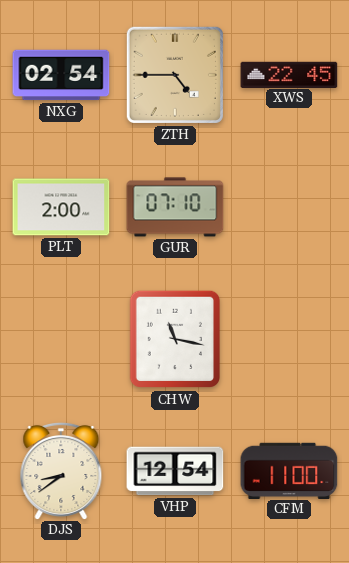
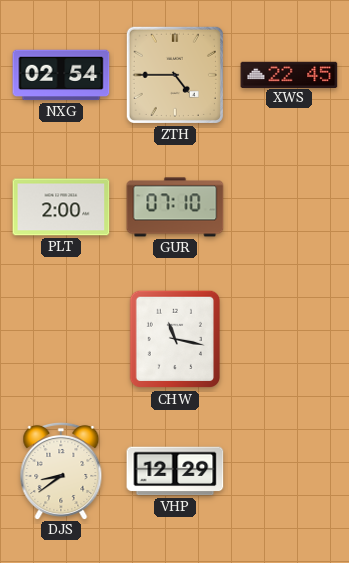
VHP: 12:54 -> 12:29 (175, 471)
CFM: 11:00 -> none (289, 470)
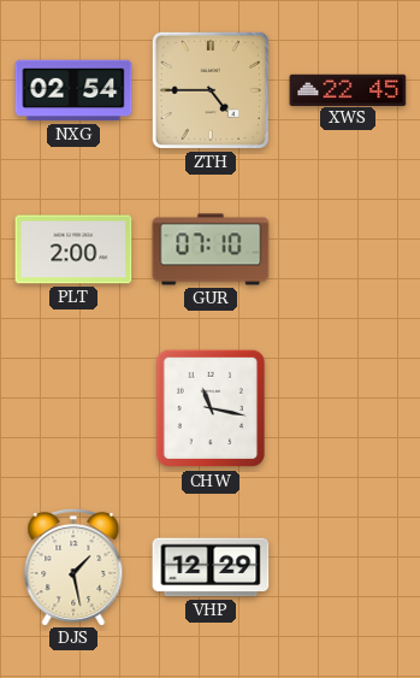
DJS: 8:39 -> 1:28 (73, 566)
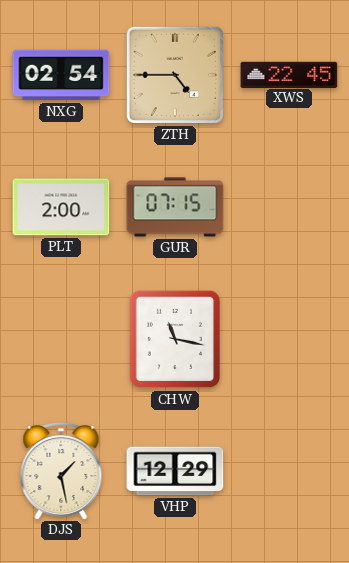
GUR: 07:10 -> 07:15 (175, 207)
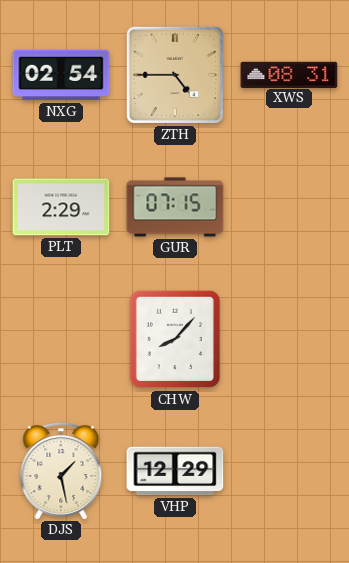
XWS: 22:45 -> 08:31 (289, 74)
PLT: 2:00 -> 2:29 (61, 207)
CHW: 11:17 -> 8:07 (174, 339)
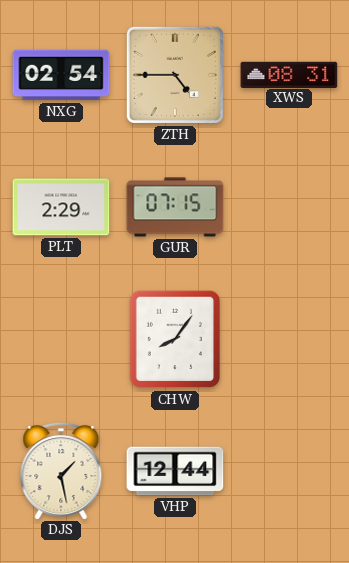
CHW: 8:07 -> 8:06 (174, 339)
VHP: 12:29 -> 12:44 (175, 471)
